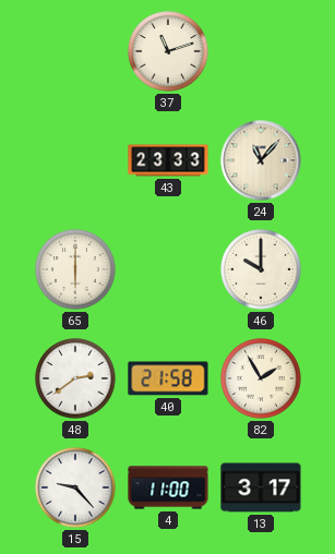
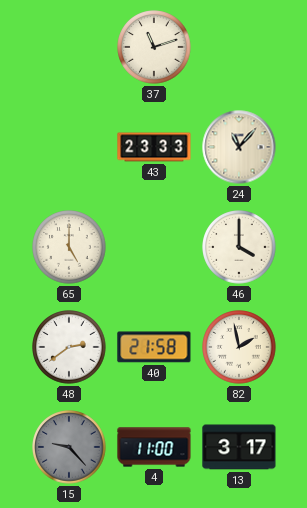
65: 6:00 -> 5:00 (69, 247)
46: 10:00 -> 4:00 (239, 247)
82: 1:55 -> 1:58 (239, 347)
15 dial: white -> grey (69, 447)
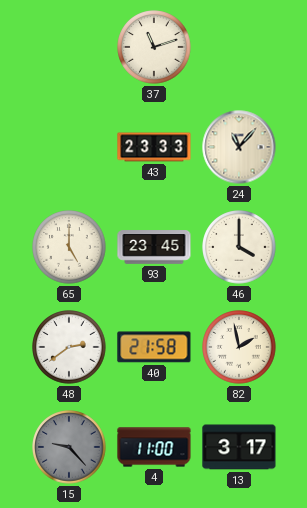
93: none -> 23:45 (154, 247)
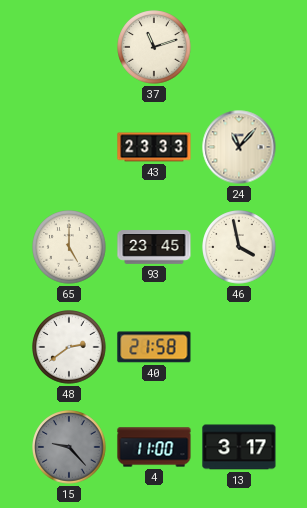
46: 4:00 -> 3:58 (239, 247)
82: 1:58 -> none (239, 347)
